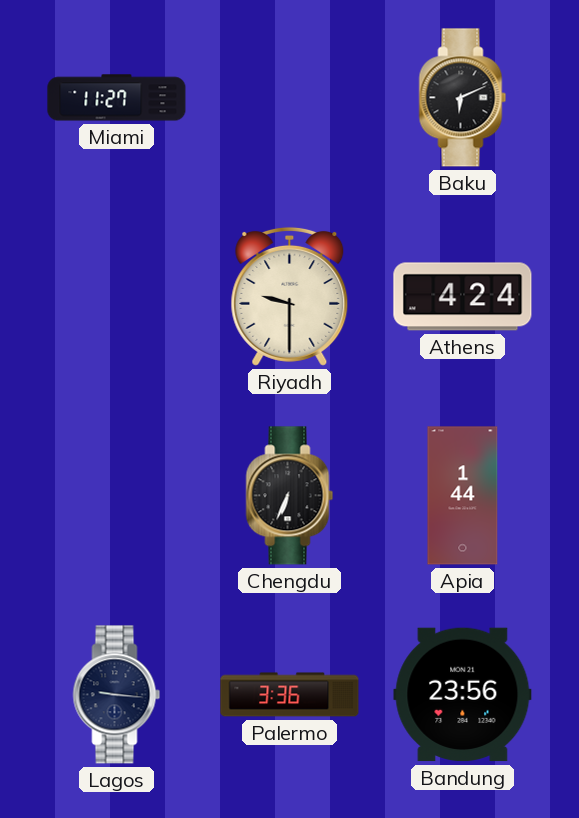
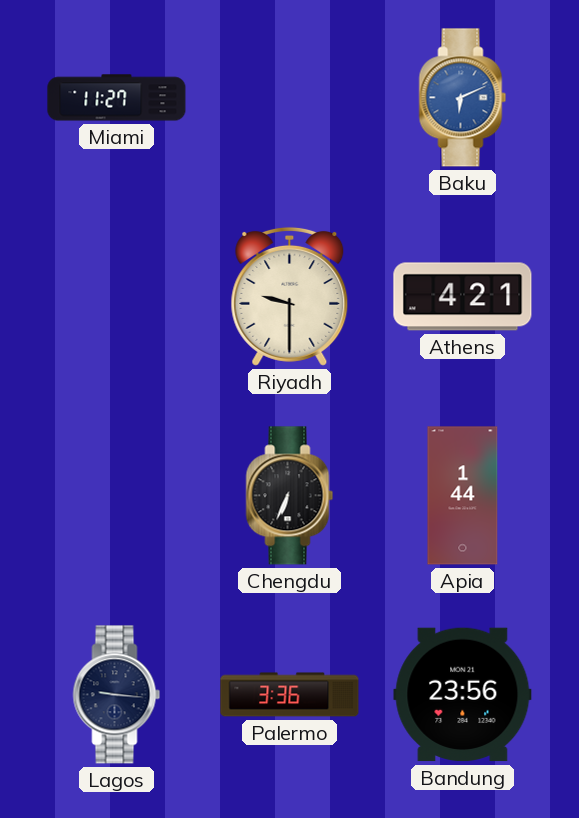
Baku dial: black -> blue (463, 98)
Athens: 4:24 -> 4:21 (463, 297)
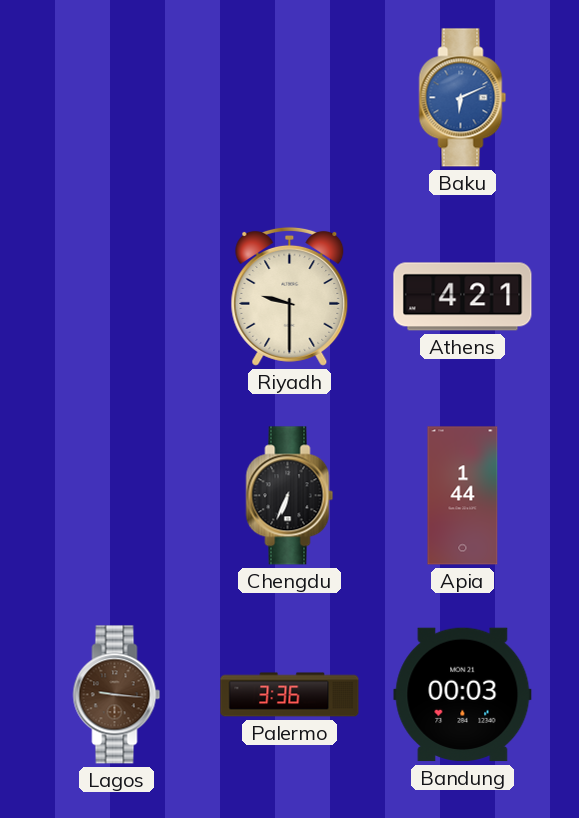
Miami: 11:27 -> none (117, 98)
Lagos dial: navy -> brown (117, 695)
Bandung: 23:56 -> 00:03 (463, 695)
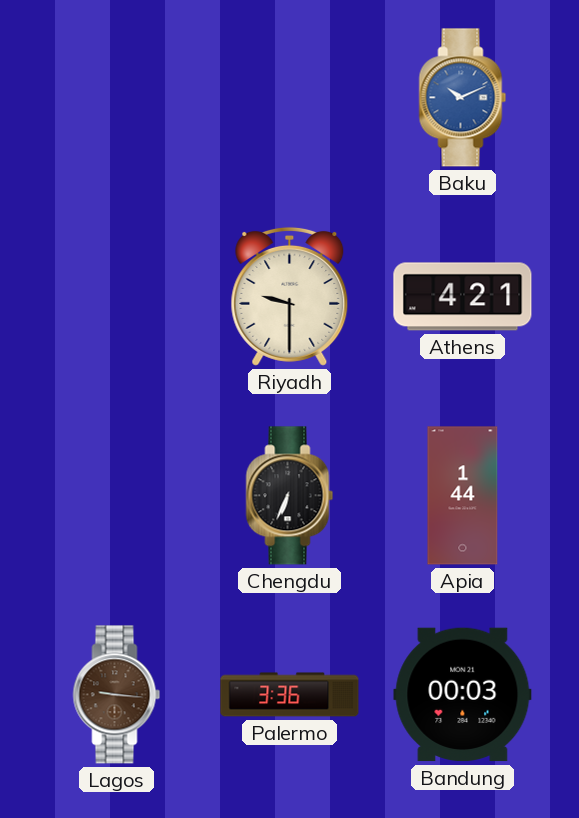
Baku: 6:11 -> 10:11 (463, 98)
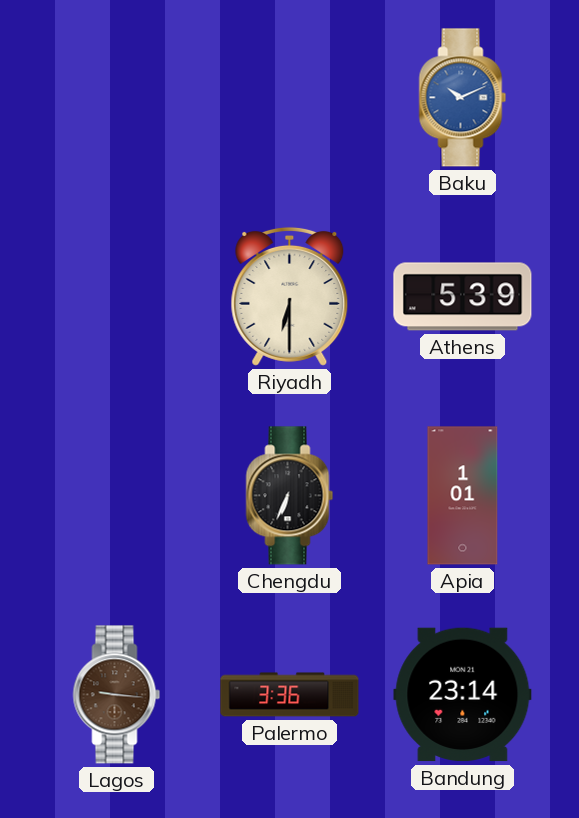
Riyadh: 9:30 -> 6:30 (290, 296)
Athens: 4:21 -> 5:39 (463, 297)
Apia: 1:44 -> 1:01 (463, 496)
Bandung: 00:03 -> 23:14 (463, 695)
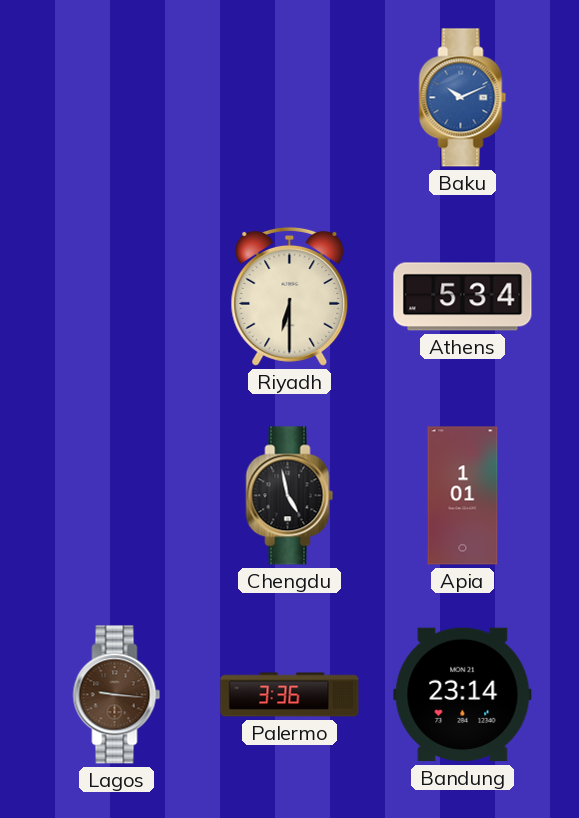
Athens: 5:39 -> 5:34 (463, 297)
Chengdu: 6:34 -> 4:58 (290, 496)
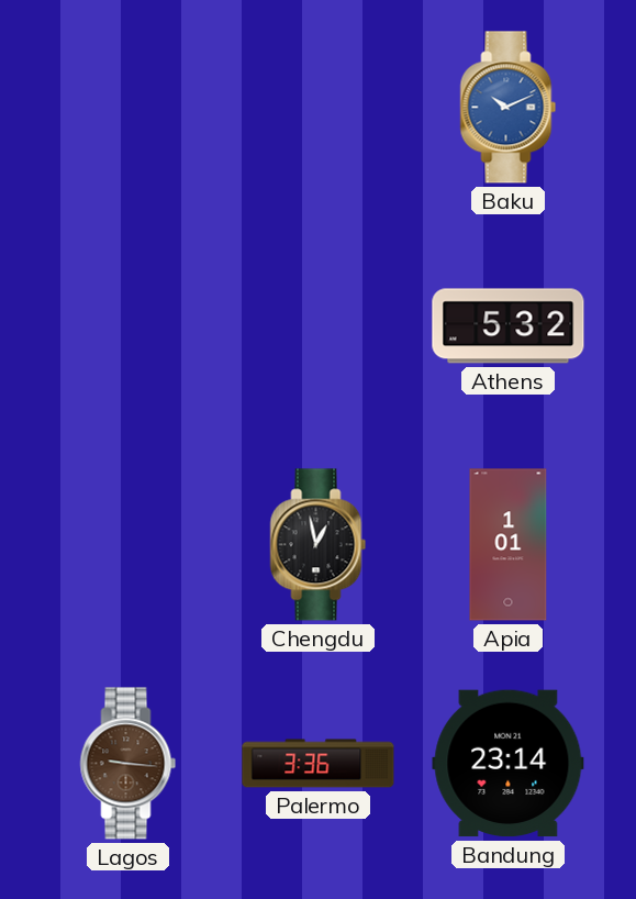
Riyadh: 6:30 -> none (290, 296)
Athens: 5:34 -> 5:32 (509, 326)
Chengdu: 4:58 -> 12:58 (319, 545)
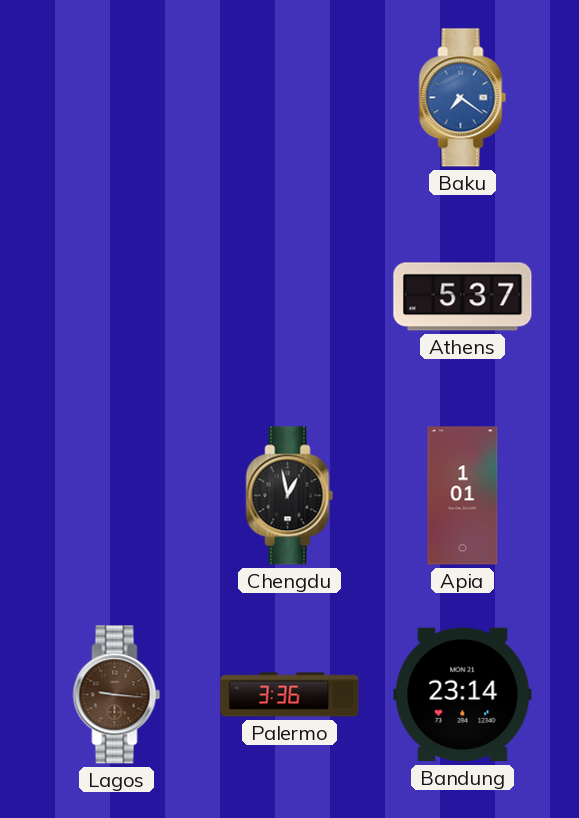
Baku: 10:11 -> 7:21 (463, 98)
Athens: 5:32 -> 5:37 (463, 297)
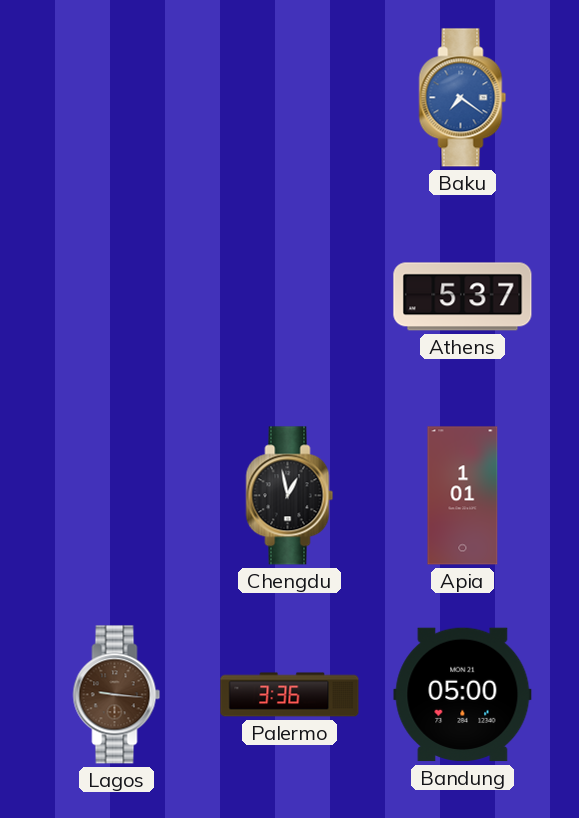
Bandung: 23:14 -> 05:00 (463, 695)
